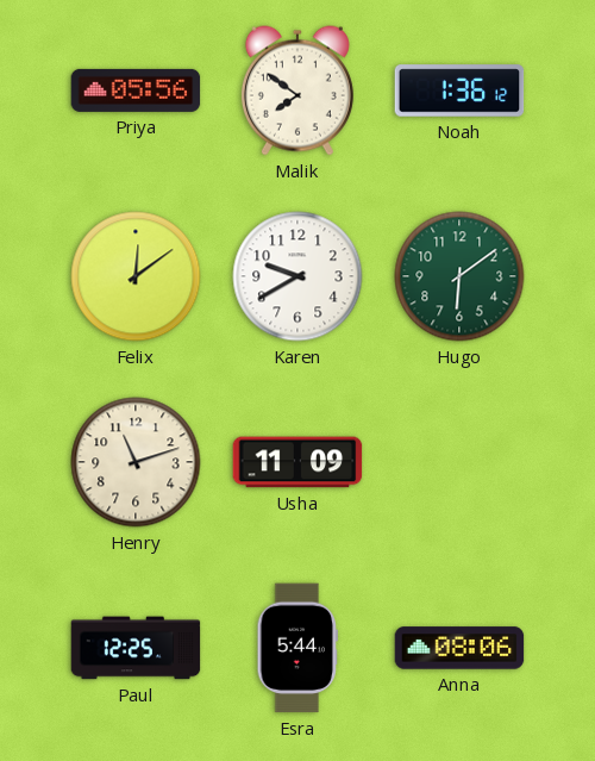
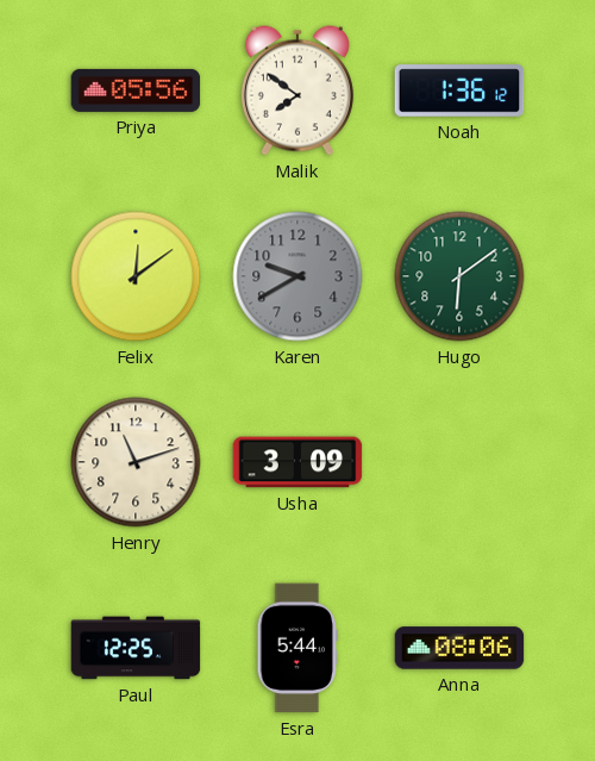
Karen dial: white -> grey (297, 276)
Usha: 11:09 -> 3:09 (297, 462)
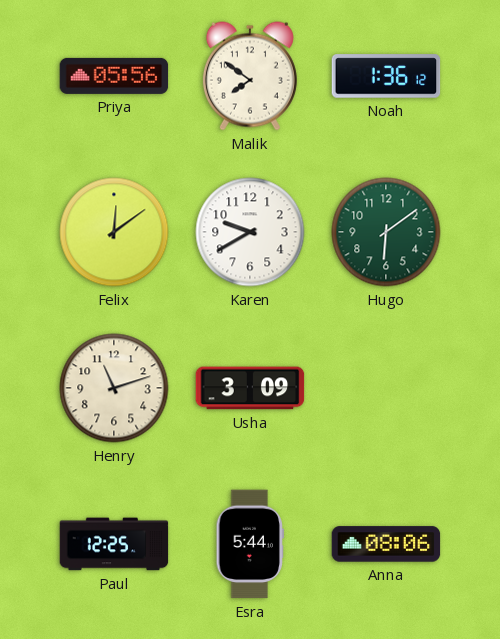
Karen dial: grey -> white (250, 232)
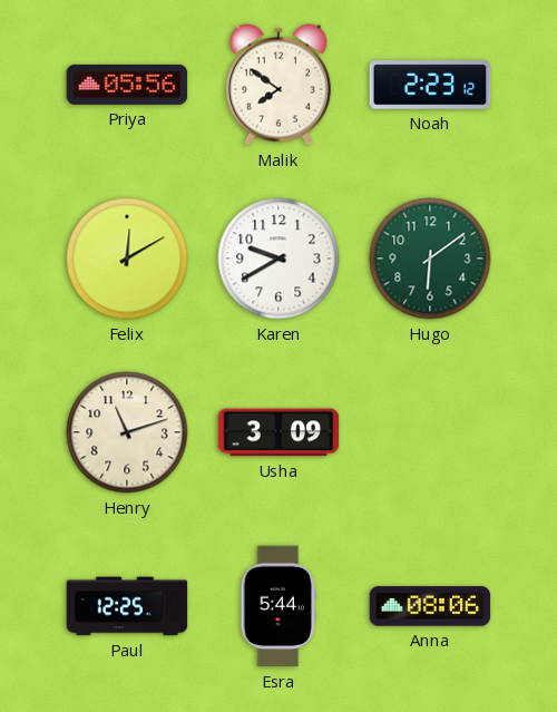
Noah: 1:36 -> 2:23 (430, 85)
Felix: 12:09 -> 12:10 (127, 259)
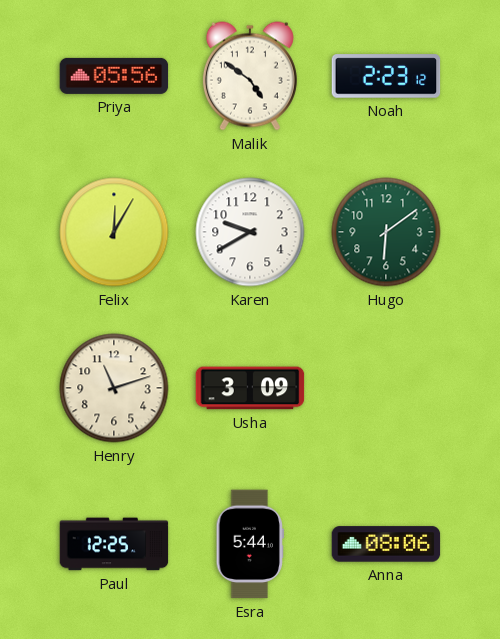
Malik: 7:51 -> 4:51 (250, 76)
Felix: 12:10 -> 12:05 (114, 232)
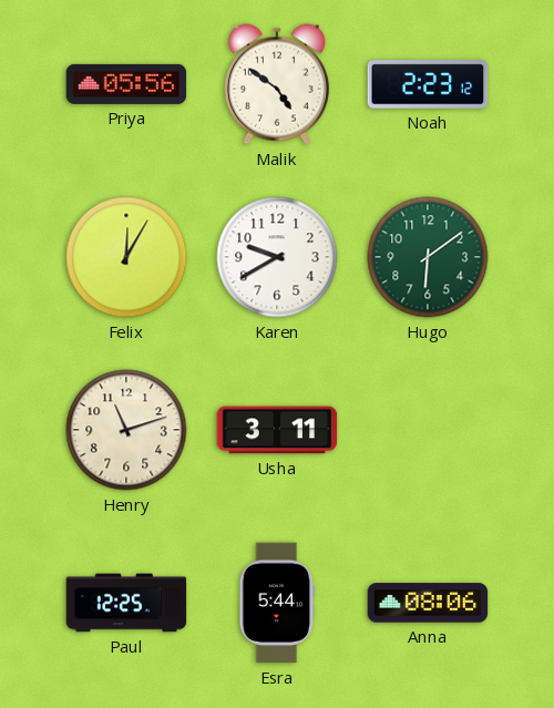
Usha: 3:09 -> 3:11 (277, 430)
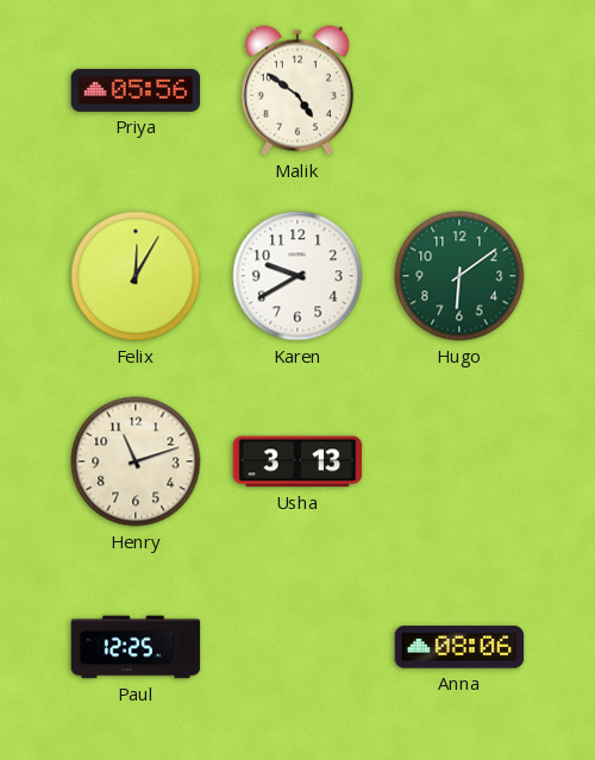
Noah: 2:23 -> none (428, 84)
Usha: 3:11 -> 3:13 (297, 461)
Esra: 5:44 -> none (276, 603)
